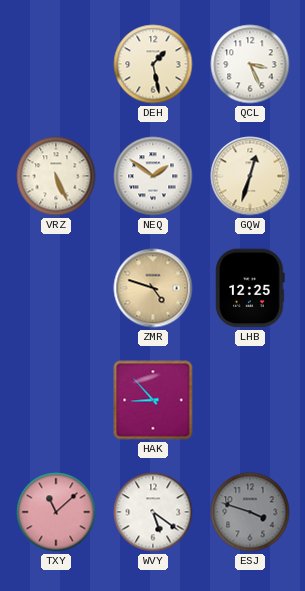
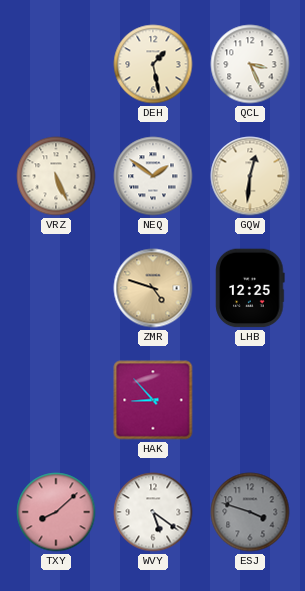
GQW: 12:33 -> 12:31 (250, 176)
TXY: 11:08 -> 8:08 (56, 512)
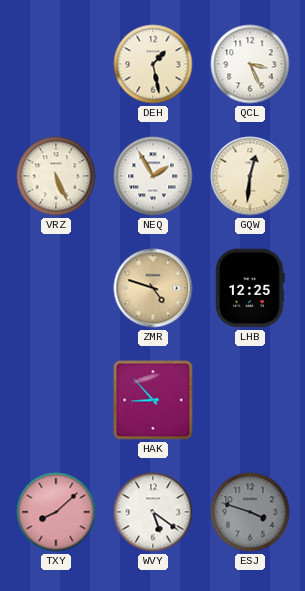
NEQ: 1:51 -> 1:55 (153, 176)
